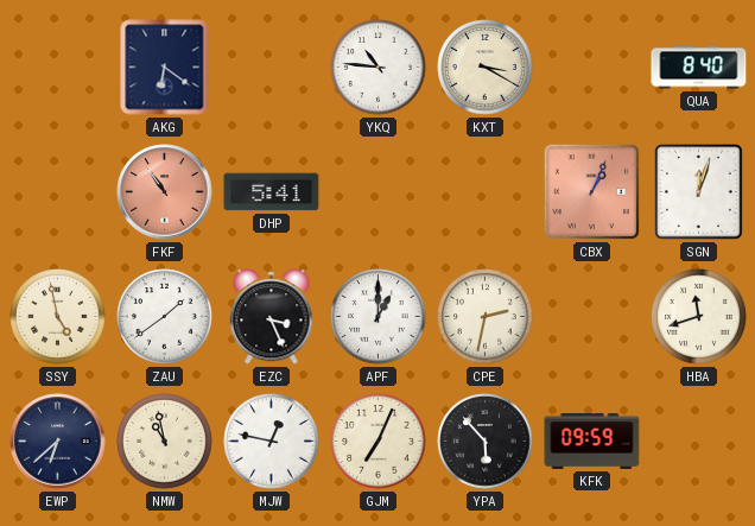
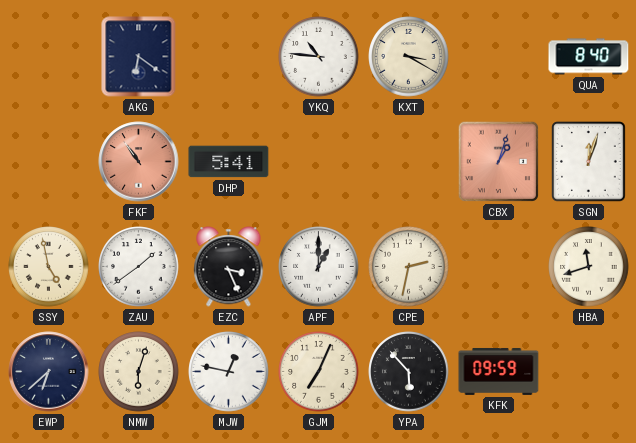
CBX: 1:04 -> 1:03 (498, 161)
NMW: 10:58 -> 6:03 (139, 372)
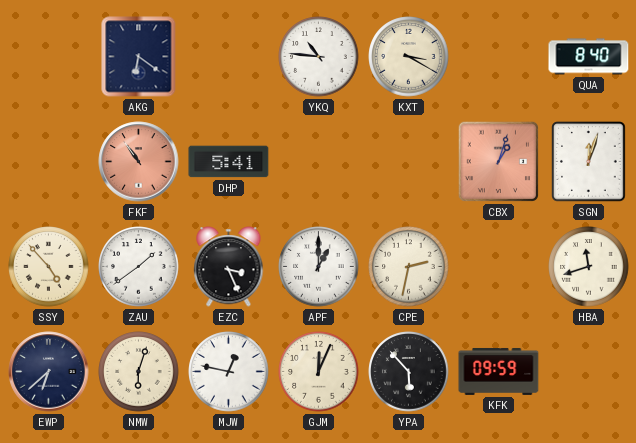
SSY: 4:58 -> 4:53 (49, 267)
GJM: 7:04 -> 12:04 (319, 372)
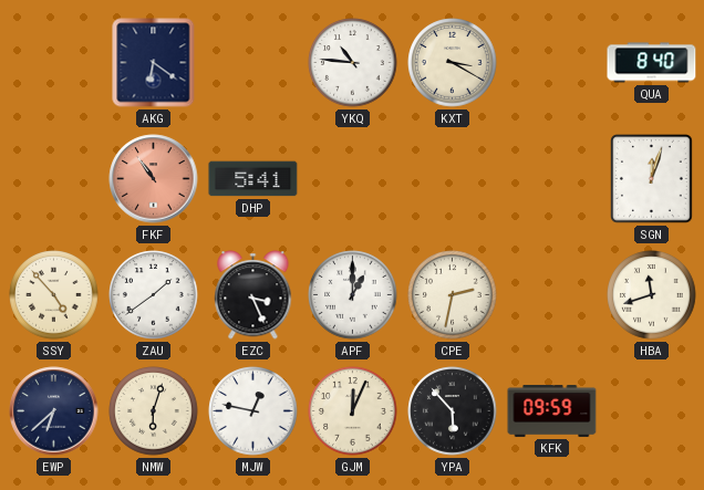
CBX: 1:03 -> none (498, 161)
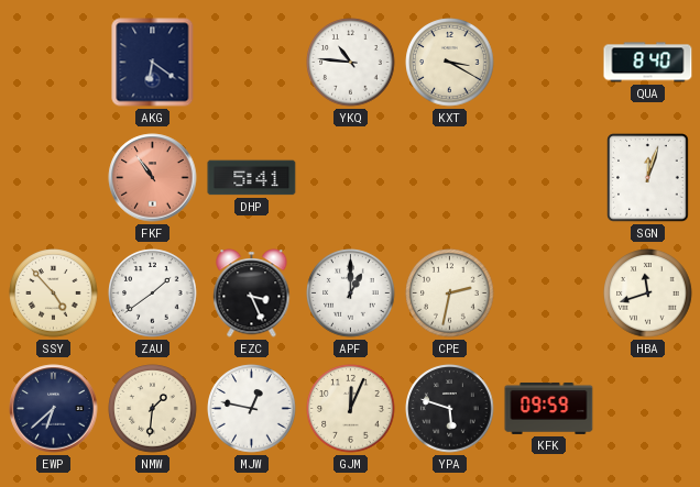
NMW: 6:03 -> 1:31 (153, 409)
YPA: 5:53 -> 5:48 (450, 409)
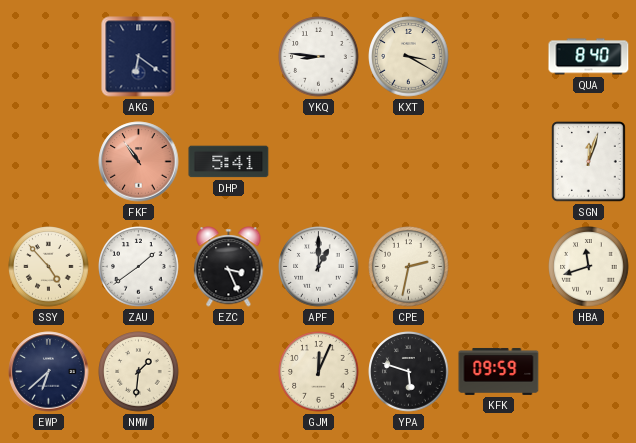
YKQ: 10:46 -> 8:46 (319, 57)
MJW: 12:47 -> none (252, 409)
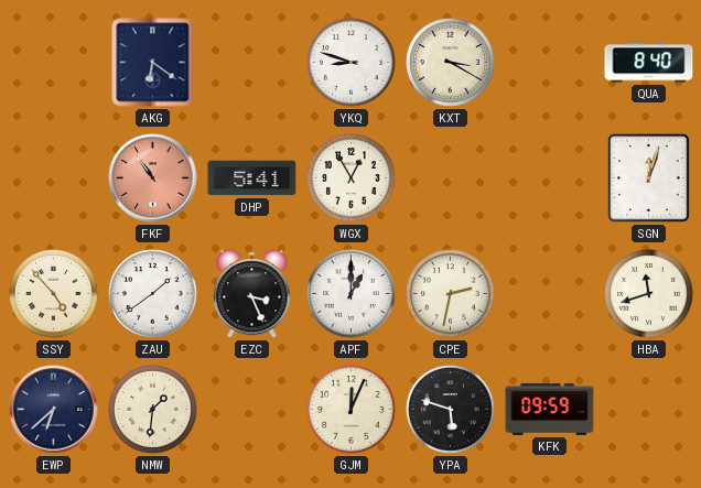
YKQ: 8:46 -> 8:48 (352, 63)
WGX: none -> 12:55 (352, 178)
